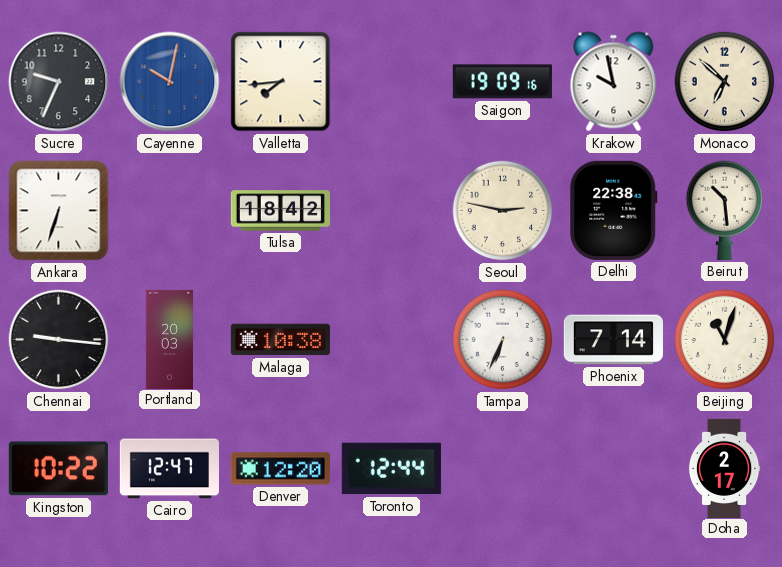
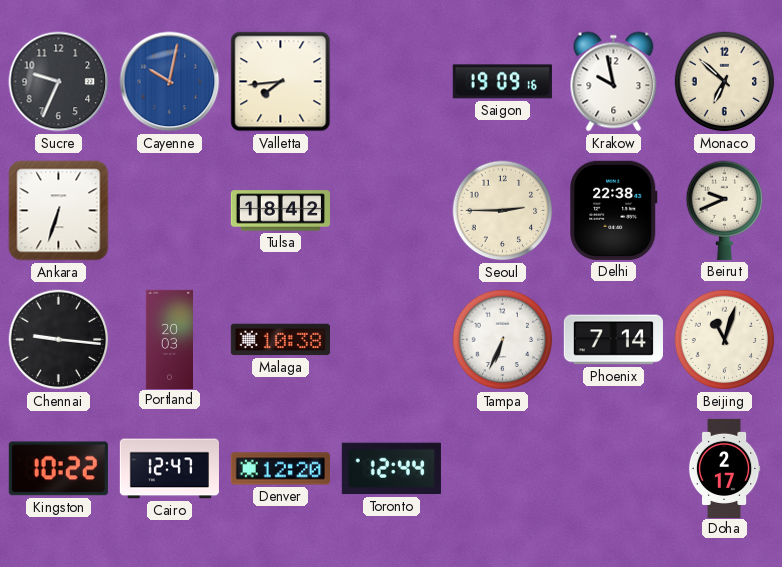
Seoul: 2:47 -> 2:45 (503, 211)
Beirut: 10:29 -> 9:41 (725, 210)
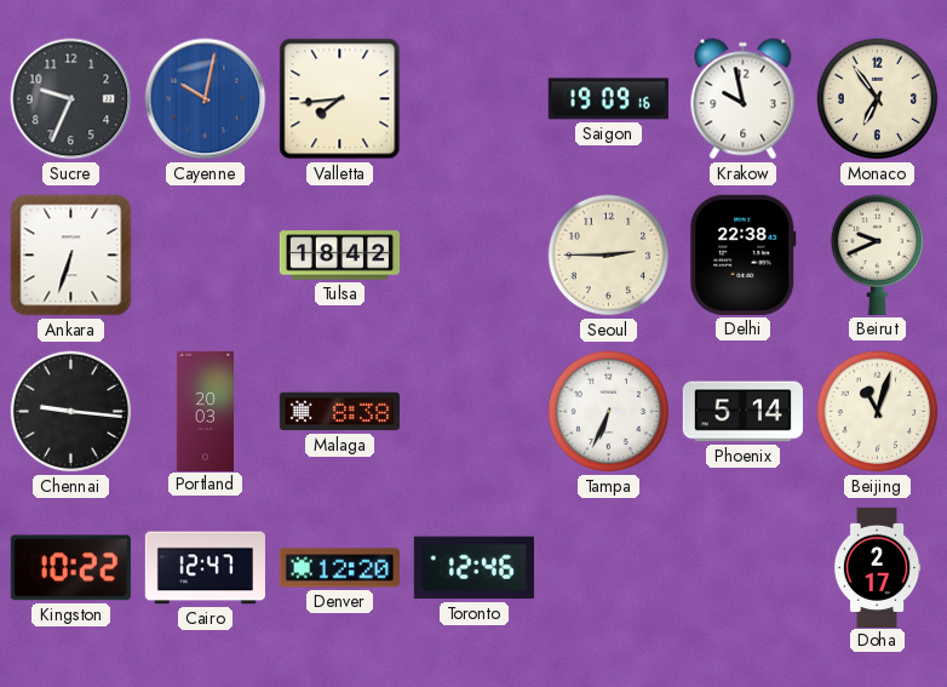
Monaco: 6:52 -> 6:54 (878, 99)
Malaga: 10:38 -> 8:38 (339, 412)
Phoenix: 7:14 -> 5:14 (742, 412)
Toronto: 12:44 -> 12:46 (473, 568)
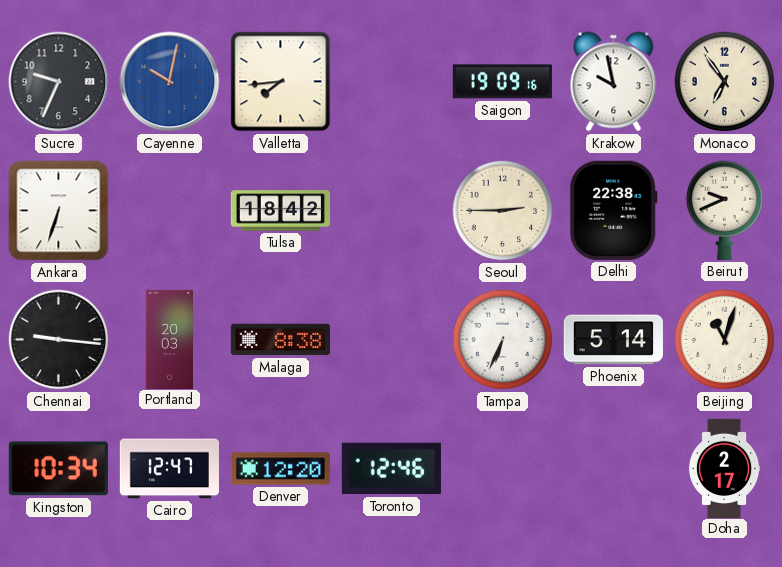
Kingston: 10:22 -> 10:34 (58, 469)
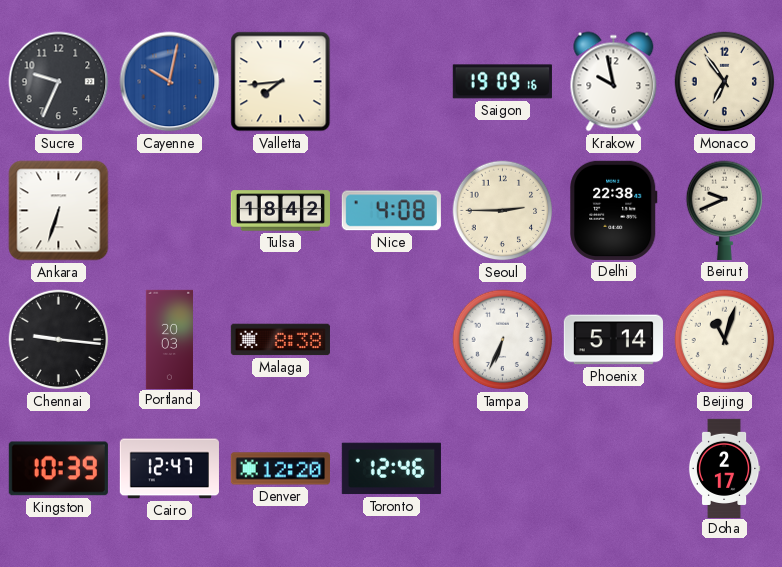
Nice: none -> 4:08 (391, 211)
Kingston: 10:34 -> 10:39 (58, 469)
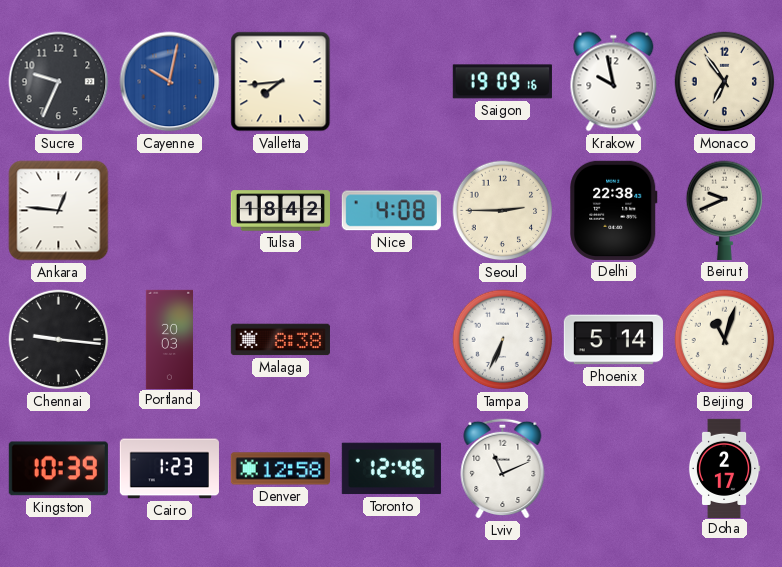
Ankara: 6:33 -> 12:46 (59, 211)
Cairo: 12:47 -> 1:23 (169, 469)
Denver: 12:20 -> 12:58 (280, 469)
Lviv: none -> 11:11 (503, 468)
